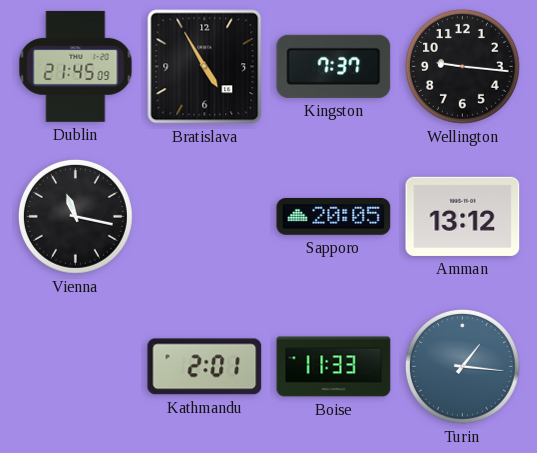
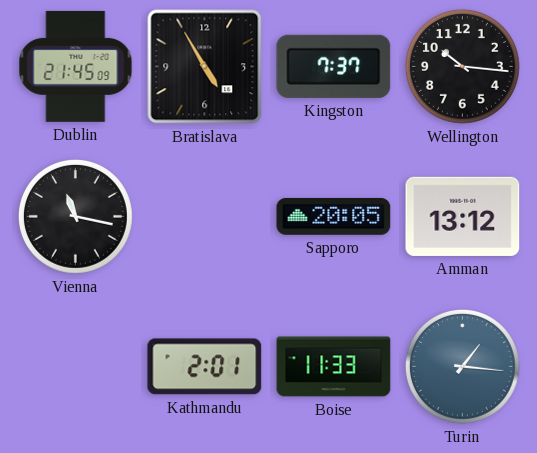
Wellington: 9:16 -> 10:16 (462, 66)
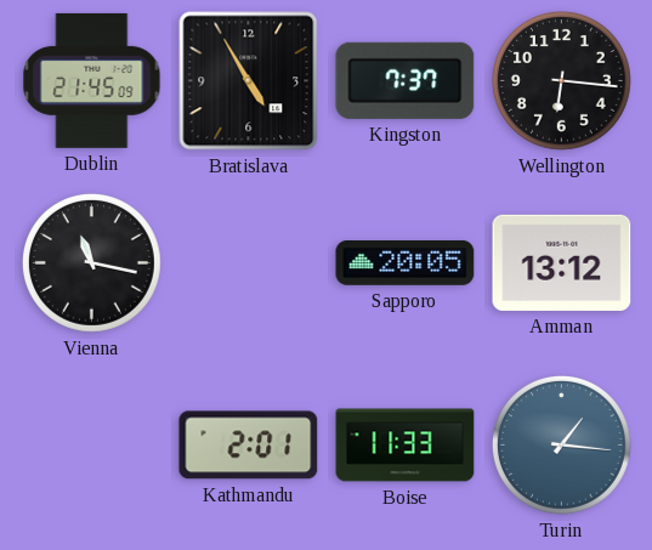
Wellington: 10:16 -> 6:16 (561, 80)
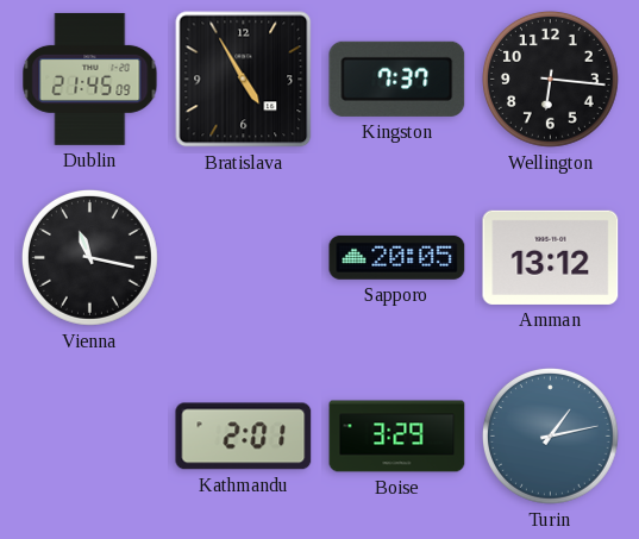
Boise: 11:33 -> 3:29 (397, 437)
Turin: 1:16 -> 1:13 (550, 435)
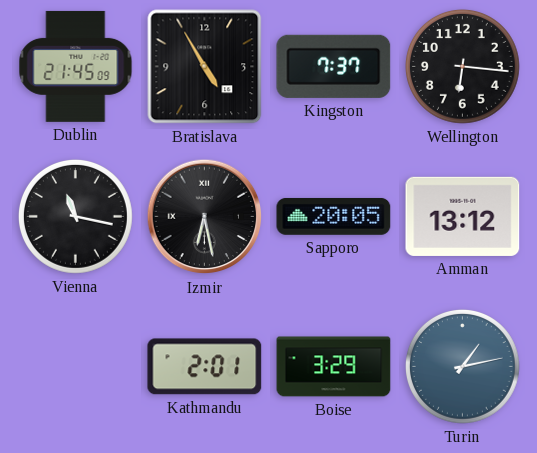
Izmir: none -> 6:28 (205, 217)
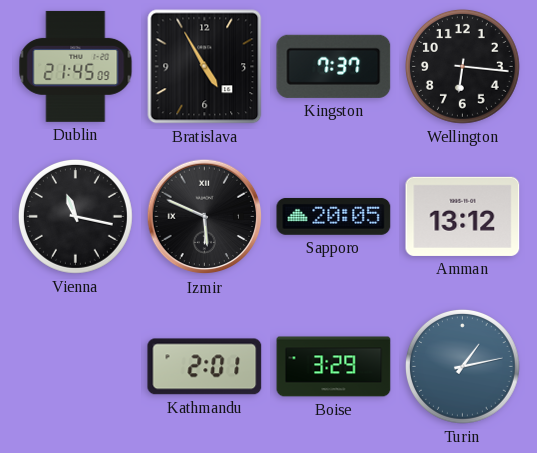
Izmir: 6:28 -> 5:49 (205, 217)
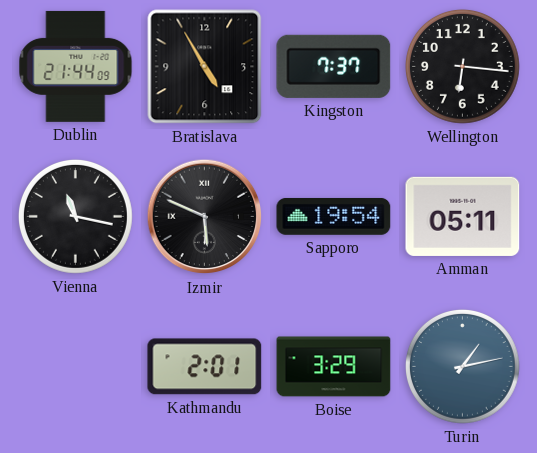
Dublin: 21:45 -> 21:44 (76, 66)
Sapporo: 20:05 -> 19:54 (334, 216)
Amman: 13:12 -> 05:11 (463, 216)
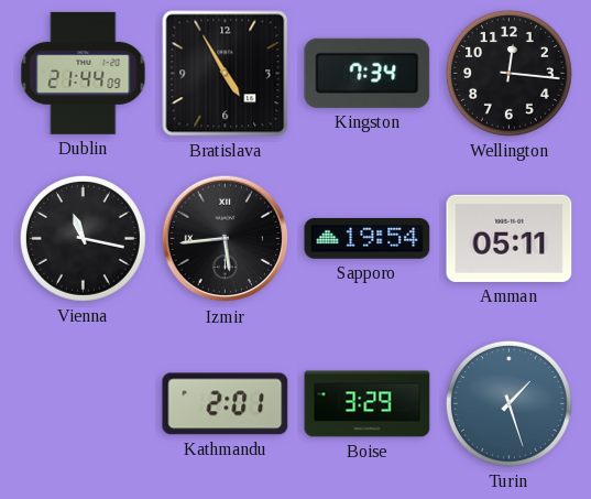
Kingston: 7:37 -> 7:34 (368, 73)
Wellington: 6:16 -> 12:16 (508, 73)
Izmir: 5:49 -> 5:44 (226, 239)
Turin: 1:13 -> 1:27 (508, 403)
